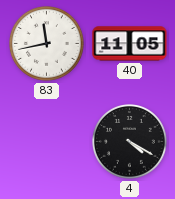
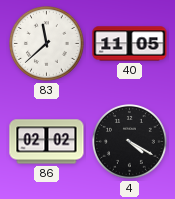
83: 11:43 -> 11:38 (47, 44)
86: none -> 02:02 (47, 142)
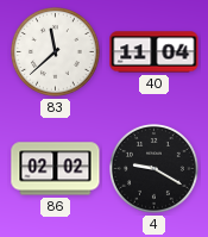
40: 11:05 -> 11:04 (155, 52)
4: 4:20 -> 9:20 (155, 169)
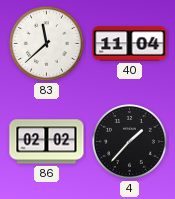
4: 9:20 -> 1:37 (130, 142)
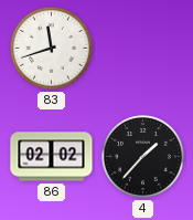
83: 11:38 -> 11:42 (52, 49)
40: 11:04 -> none (130, 44)
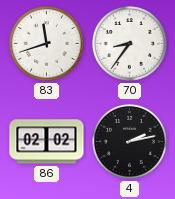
70: none -> 8:36 (130, 44)
4: 1:37 -> 2:13 (130, 142)
